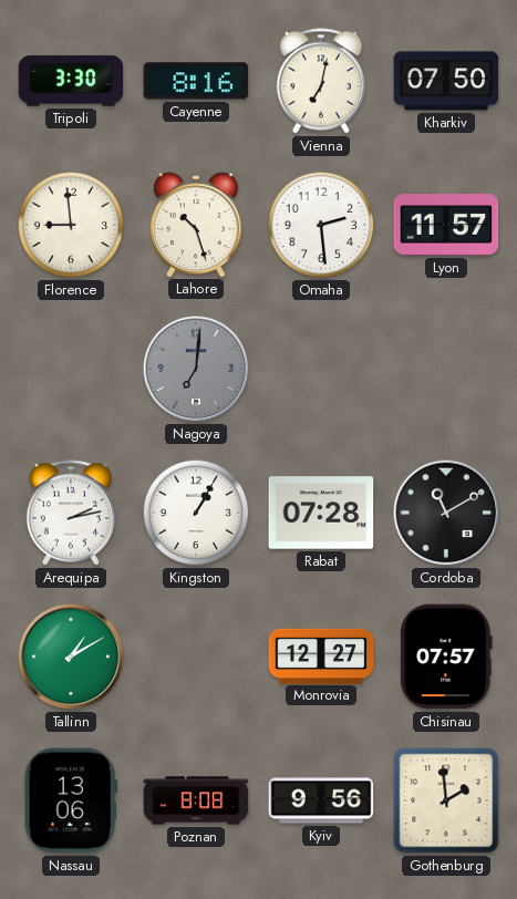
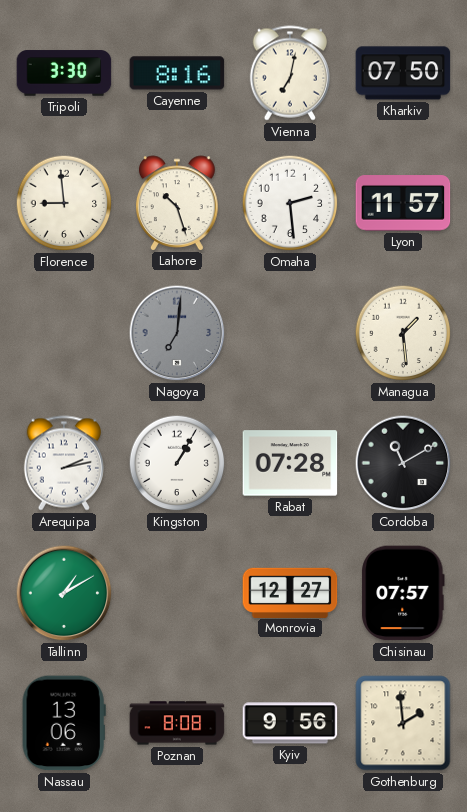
Managua: none -> 1:29 (403, 333)
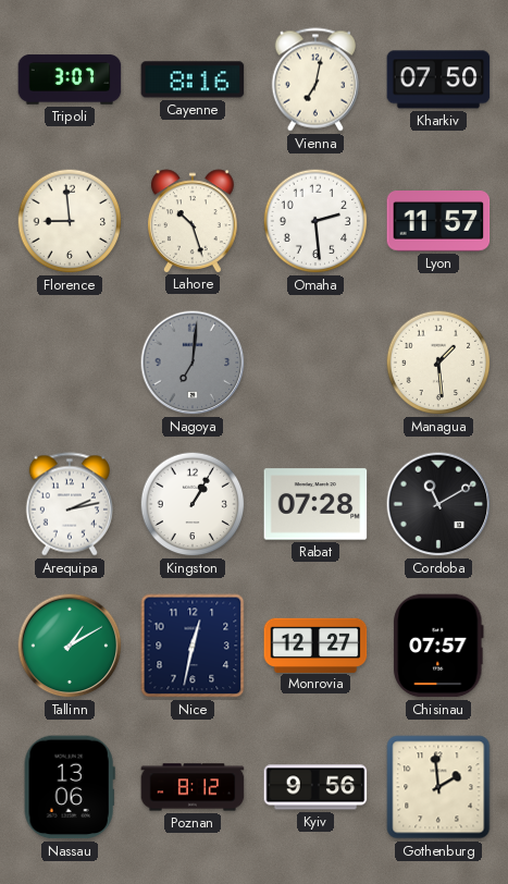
Tripoli: 3:30 -> 3:07 (70, 79)
Nice: none -> 12:32 (193, 646)
Poznan: 8:08 -> 8:12 (193, 787)
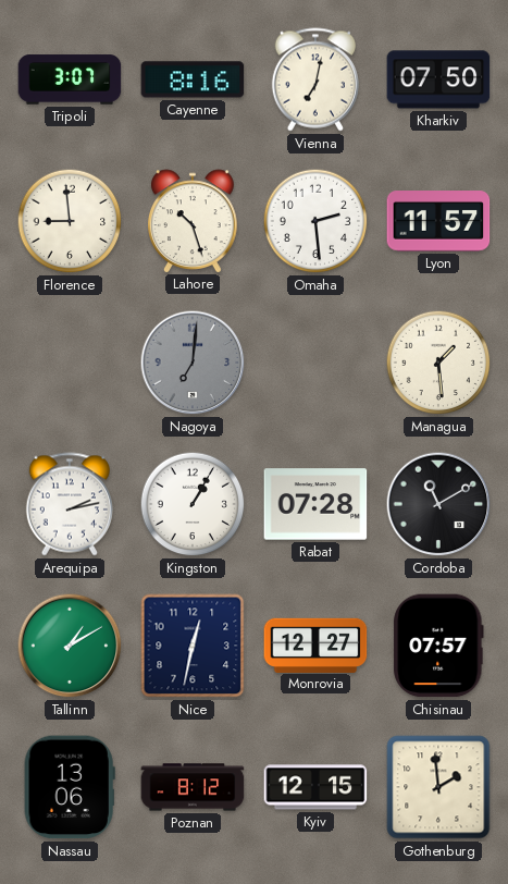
Kyiv: 9:56 -> 12:15 (315, 787)
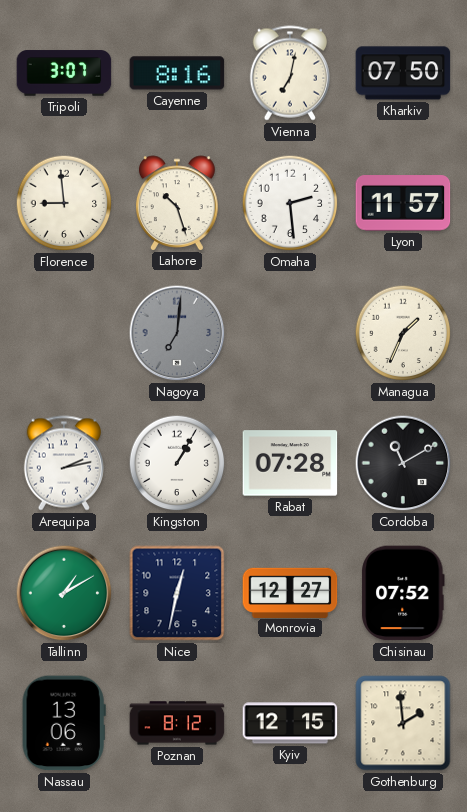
Managua: 1:29 -> 1:34 (403, 333)
Chisinau: 07:57 -> 07:52 (404, 593)
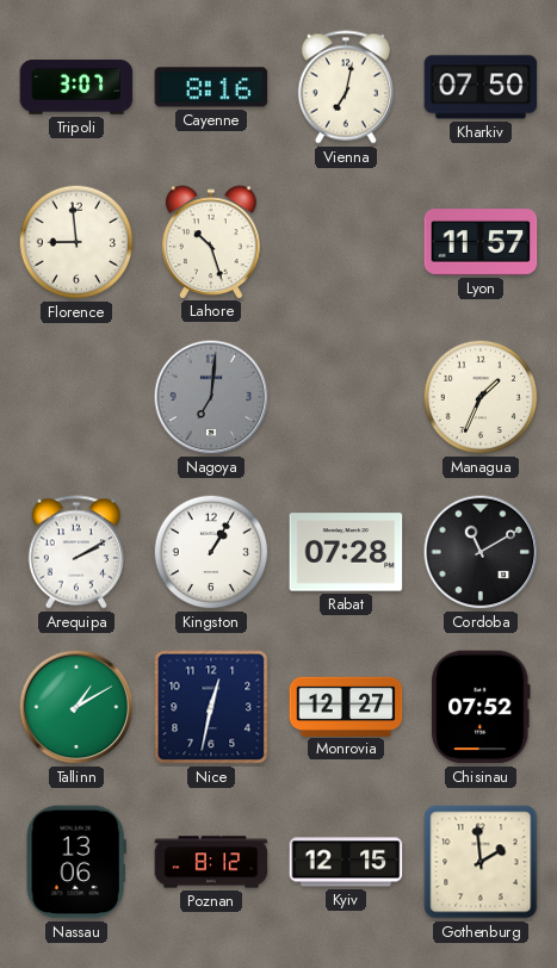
Omaha: 2:29 -> none (290, 203)
Arequipa: 2:13 -> 2:10 (76, 552)
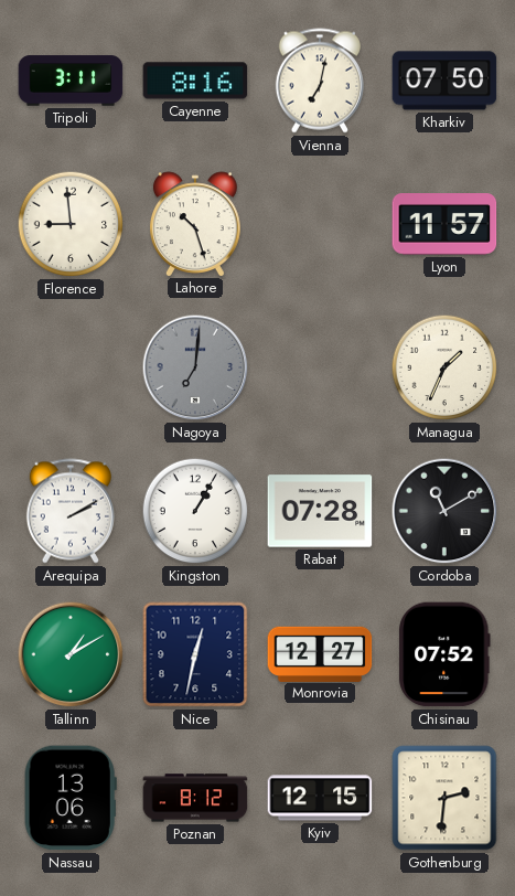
Tripoli: 3:07 -> 3:11 (71, 81)
Gothenburg: 1:59 -> 2:31 (444, 798)
